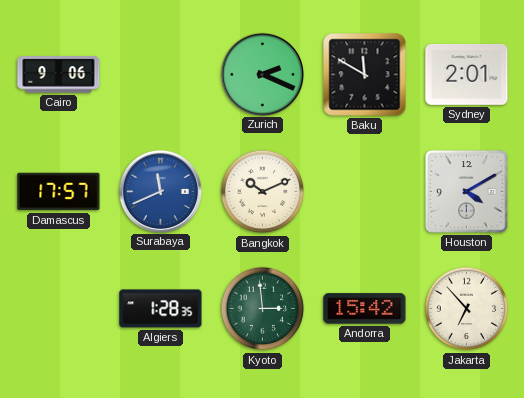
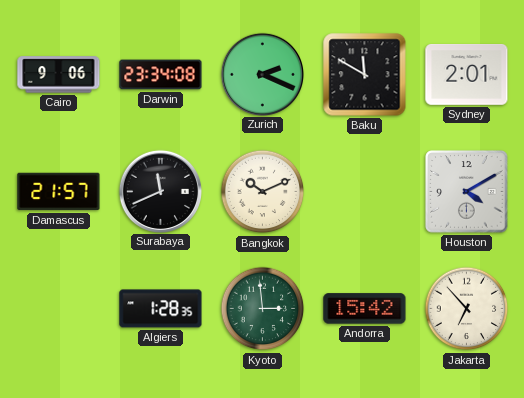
Darwin: none -> 23:34 (161, 75)
Damascus: 17:57 -> 21:57 (59, 192)
Surabaya dial: blue -> black (160, 191)
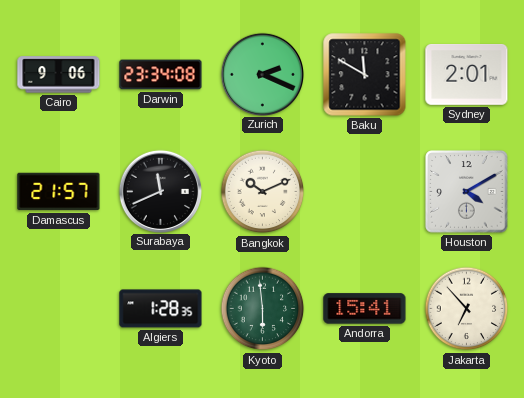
Kyoto: 2:59 -> 5:59 (263, 309)
Andorra: 15:42 -> 15:41 (365, 309)
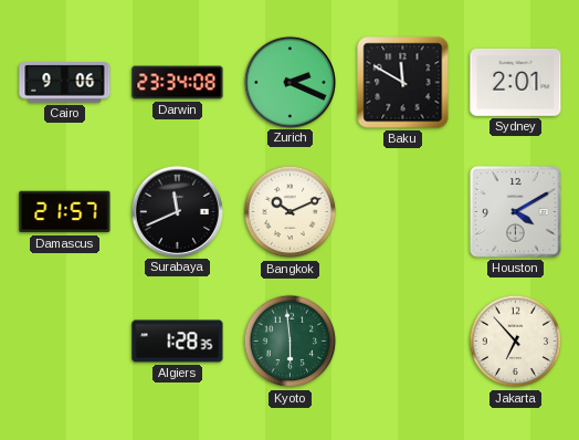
Andorra: 15:41 -> none (365, 309)
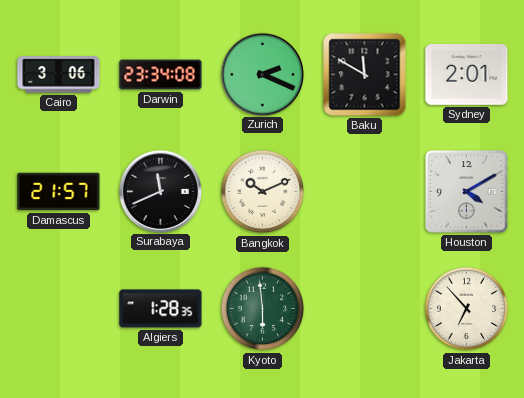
Cairo: 9:06 -> 3:06 (59, 75)
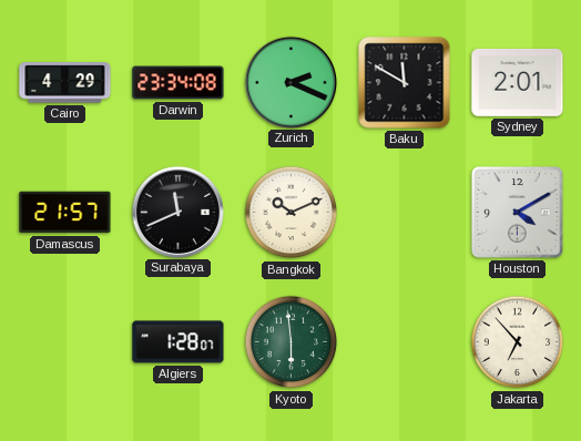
Cairo: 3:06 -> 4:29 (65, 83)
Algiers: 1:28:35 -> 1:28:07 (179, 342)
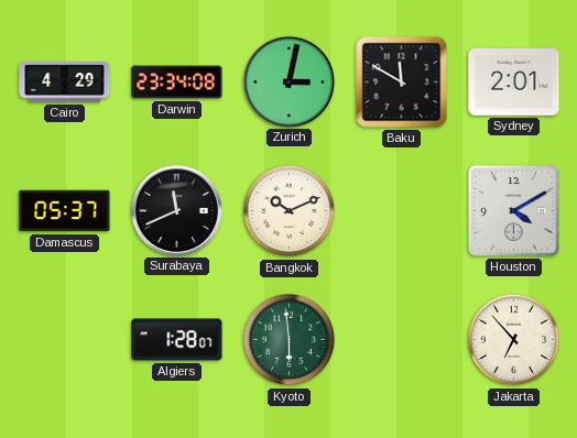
Zurich: 2:19 -> 3:02 (288, 81)
Damascus: 21:57 -> 05:37 (65, 211)
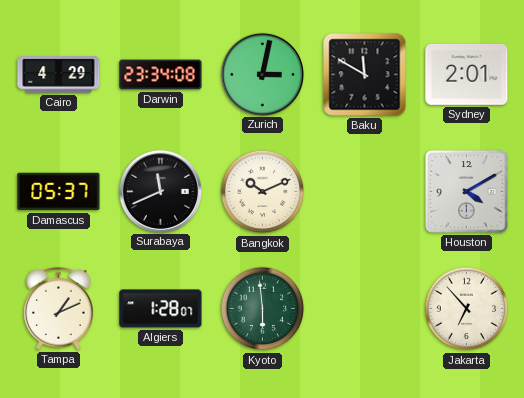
Tampa: none -> 1:11 (59, 308)
